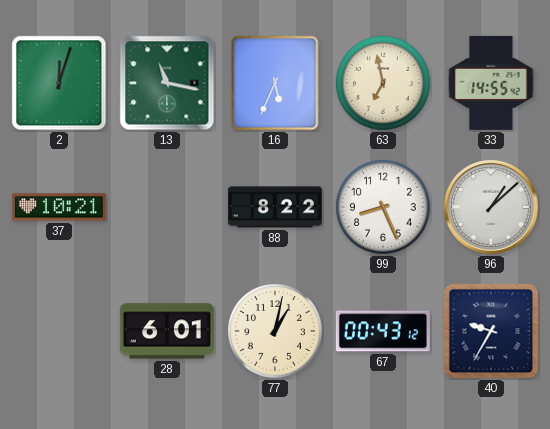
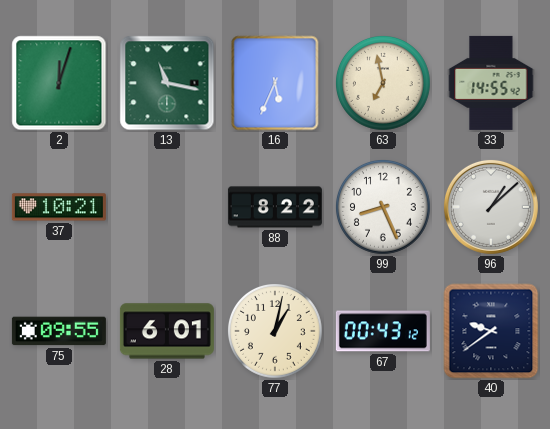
75: none -> 09:55 (59, 331)
40: 9:35 -> 9:39 (491, 331)
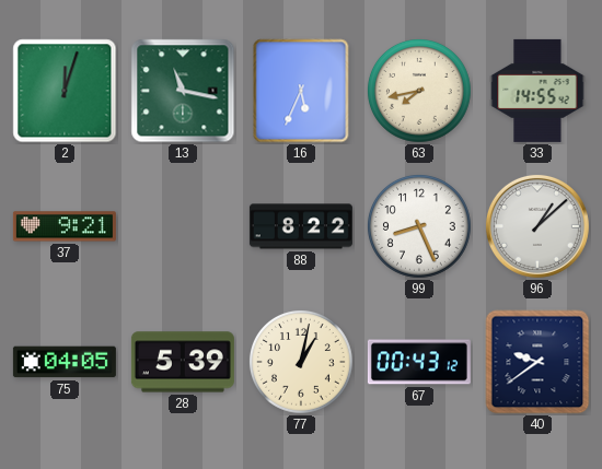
63: 6:58 -> 7:43 (420, 92)
37: 10:21 -> 9:21 (65, 226)
75: 09:55 -> 04:05 (65, 362)
28: 6:01 -> 5:39 (183, 362)
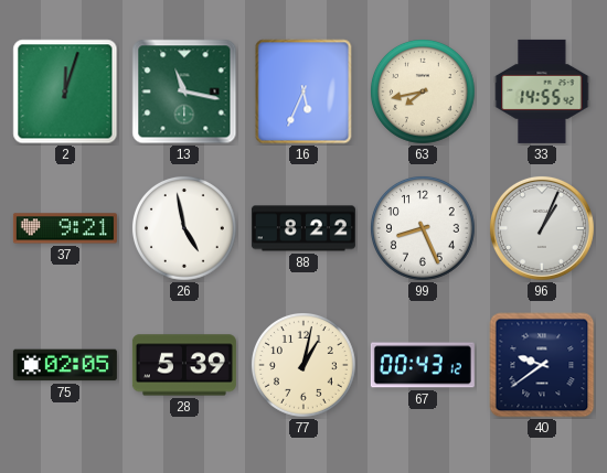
26: none -> 4:58 (185, 229)
96: 1:08 -> 1:04 (542, 228)
75: 04:05 -> 02:05 (65, 365)
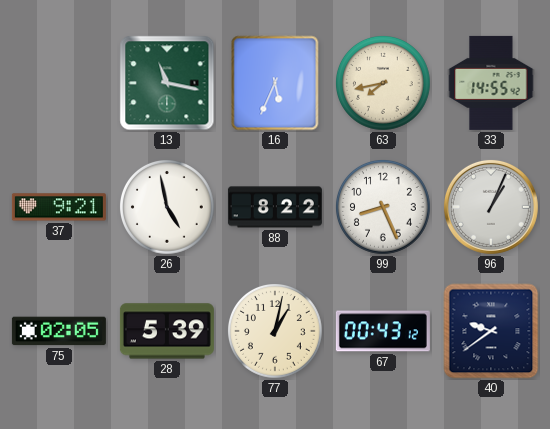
2: 12:03 -> none (65, 92)
